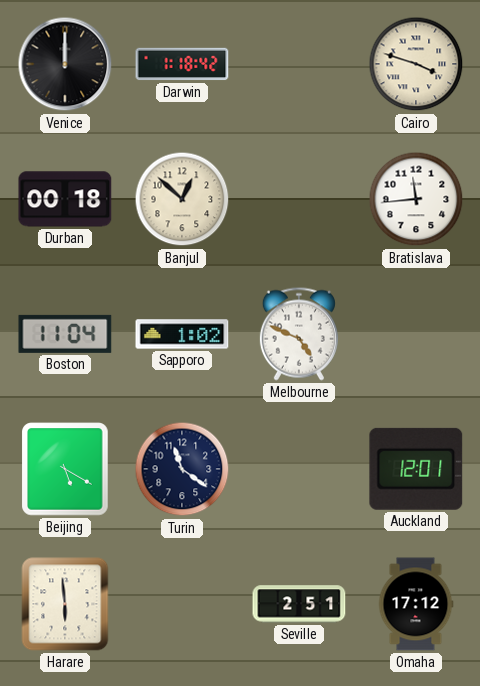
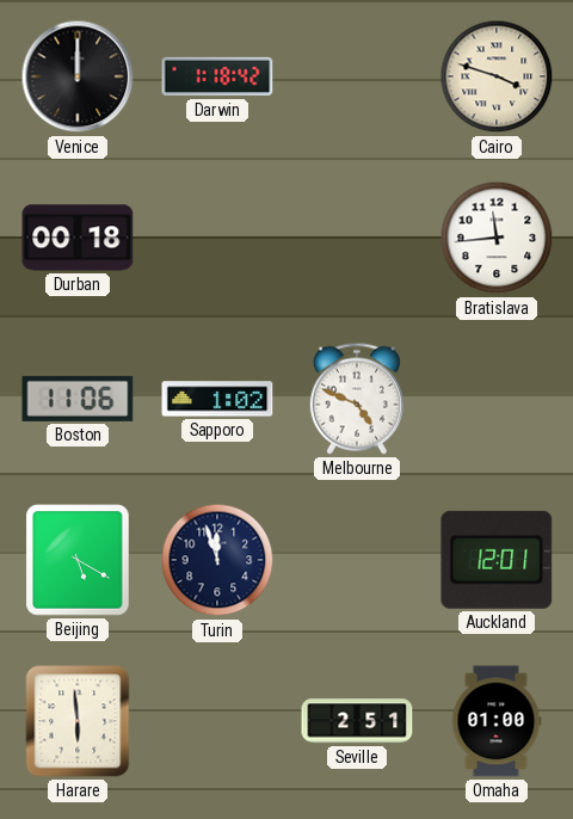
Banjul: 12:52 -> none (182, 199)
Boston: 11:04 -> 11:06 (78, 399)
Turin: 11:21 -> 11:57 (217, 560)
Omaha: 17:12 -> 01:00 (497, 721)
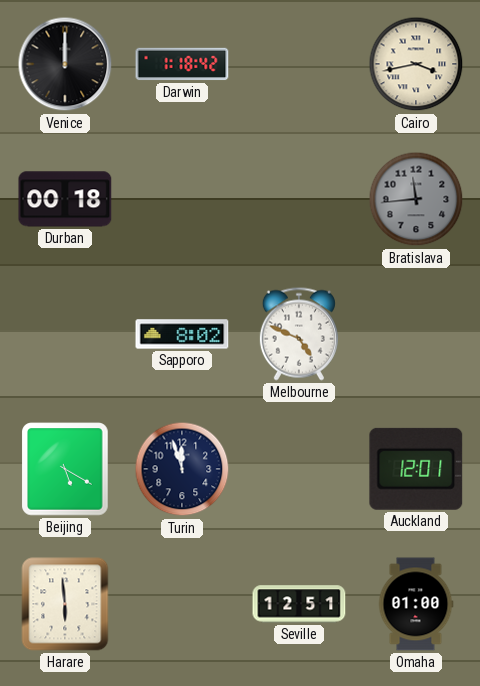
Cairo: 3:48 -> 3:43 (416, 64)
Bratislava dial: white -> grey (416, 199)
Boston: 11:06 -> none (78, 399)
Sapporo: 1:02 -> 8:02 (182, 334)
Seville: 2:51 -> 12:51 (299, 604)
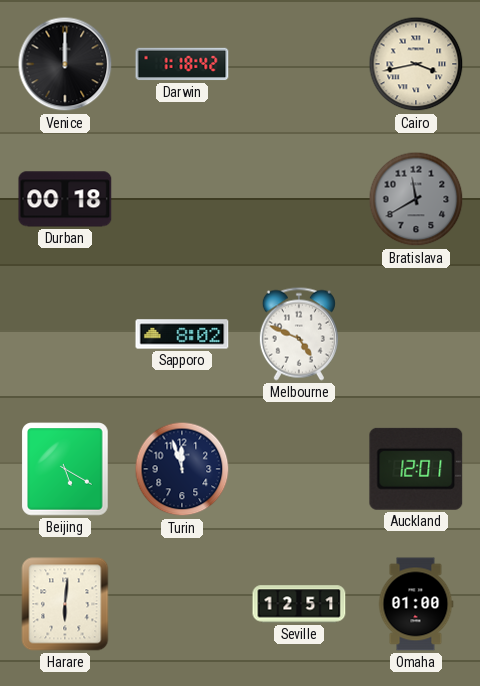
Bratislava: 11:44 -> 11:40 (416, 199)
Harare: 5:59 -> 6:01 (65, 604)
